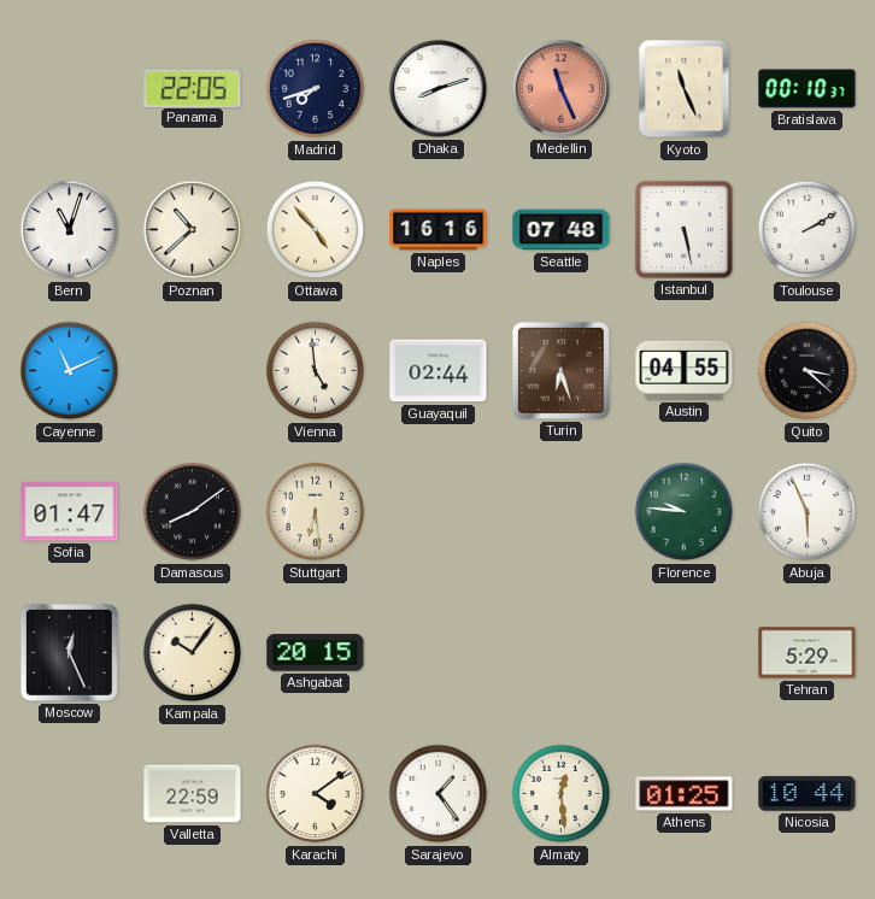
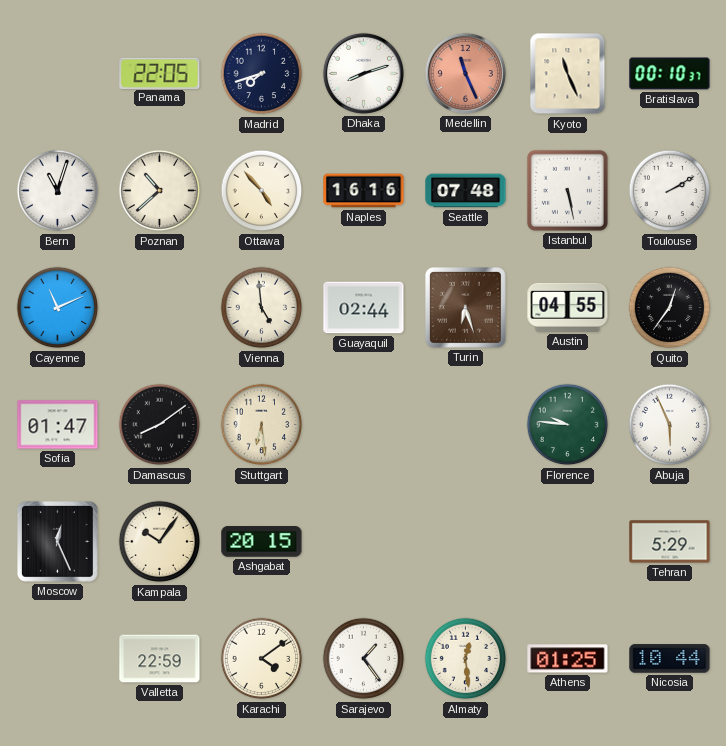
Quito: 3:22 -> 12:36 (670, 308)
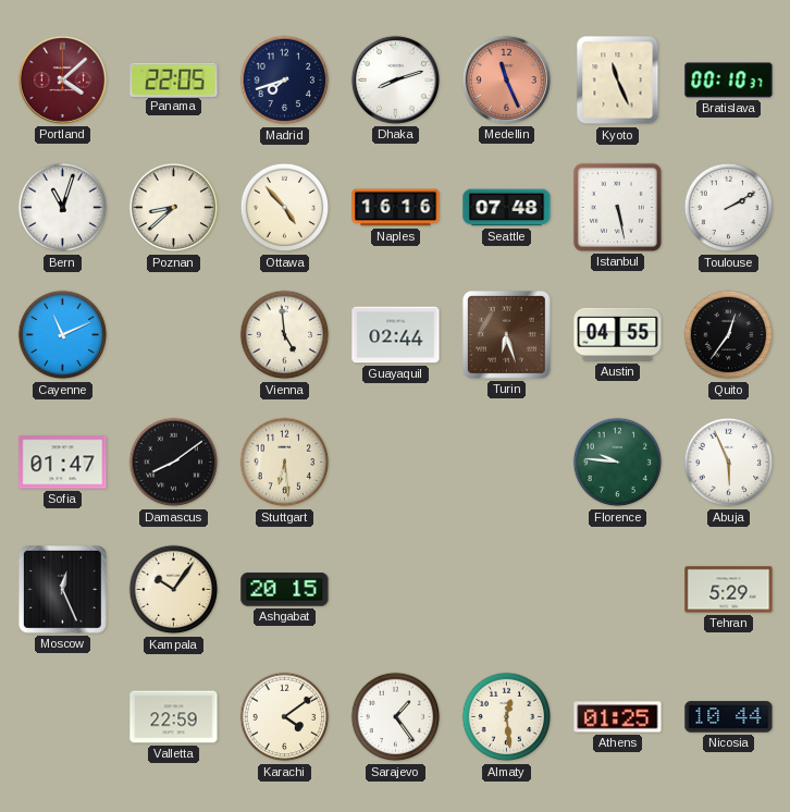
Portland: none -> 4:08 (62, 79)
Poznan: 10:38 -> 8:38 (174, 208)
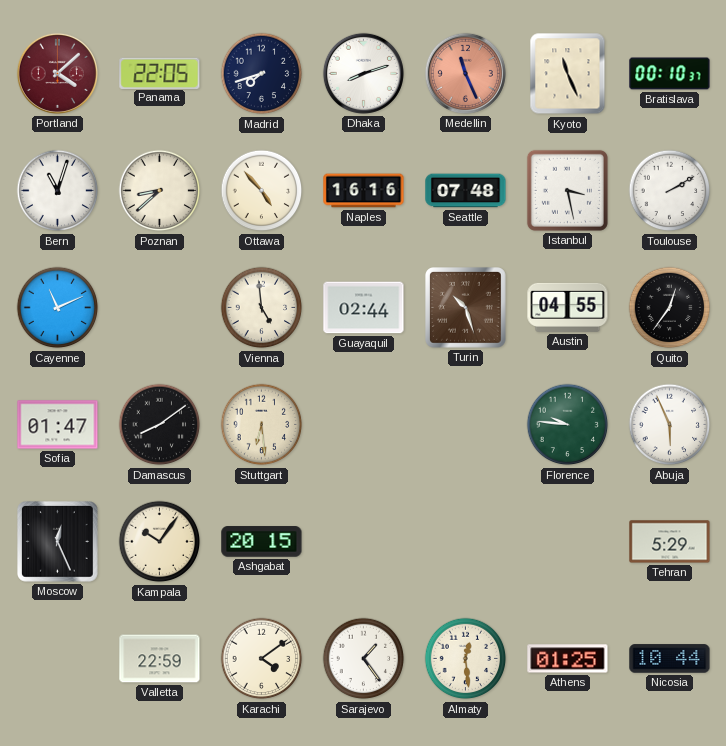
Istanbul: 5:28 -> 3:28 (567, 190)
Turin: 6:27 -> 10:27 (466, 308)
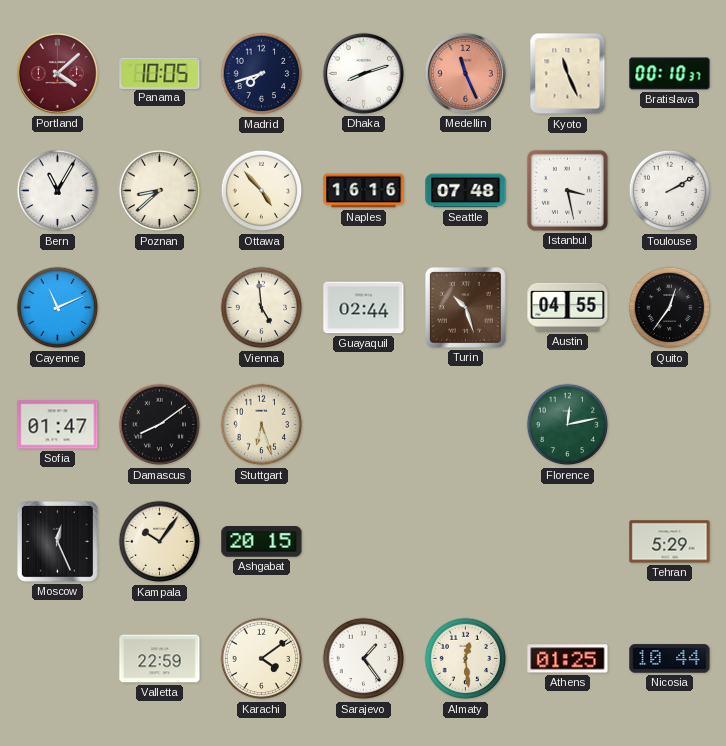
Panama: 22:05 -> 10:05 (160, 73)
Bern: 11:03 -> 11:05 (58, 191)
Stuttgart: 6:29 -> 6:27 (262, 425)
Florence: 9:46 -> 12:13 (568, 425)
Abuja: 5:56 -> none (670, 425)
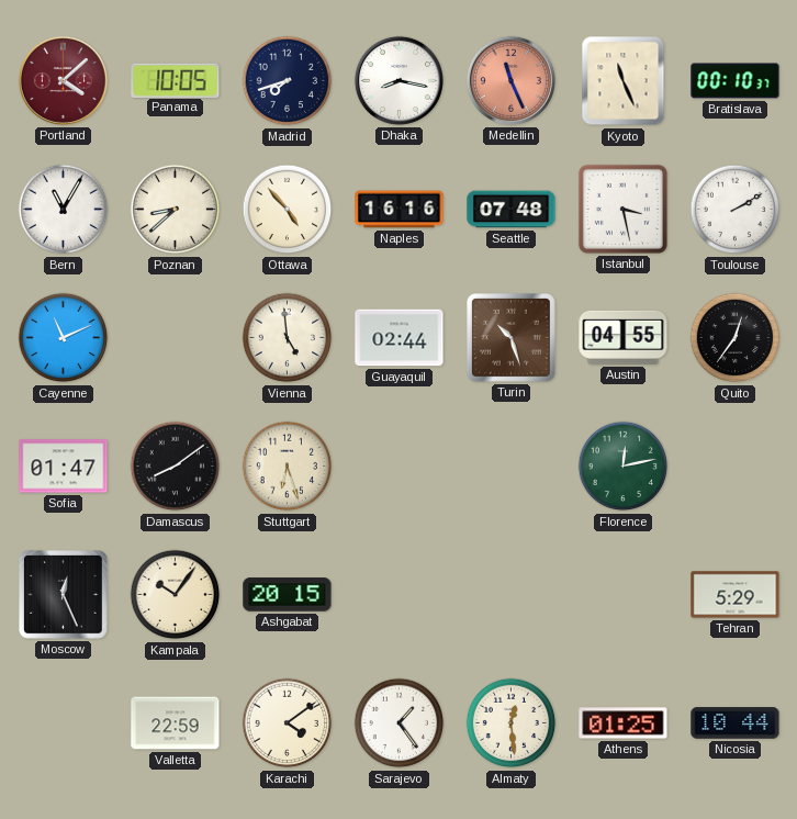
Dhaka: 8:12 -> 8:17 (398, 80)
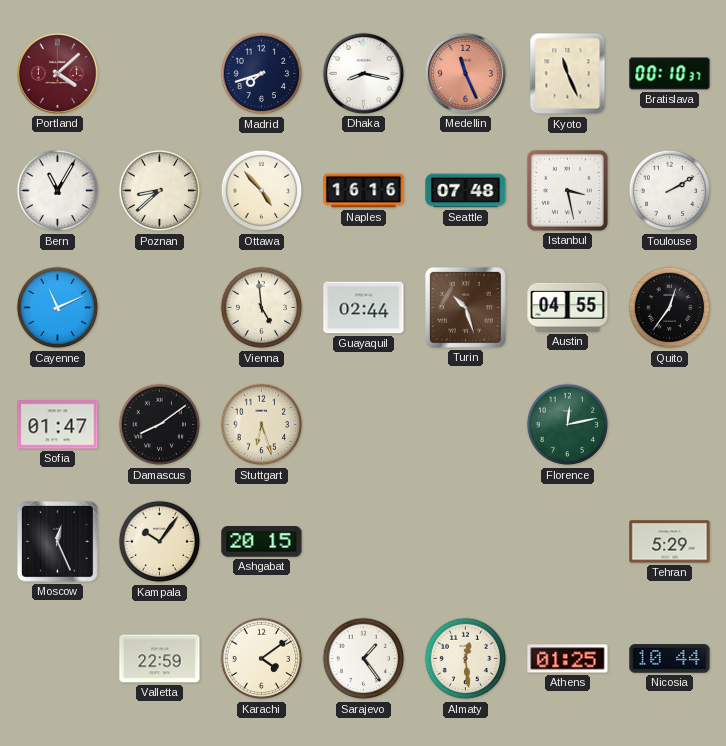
Panama: 10:05 -> none (176, 80)
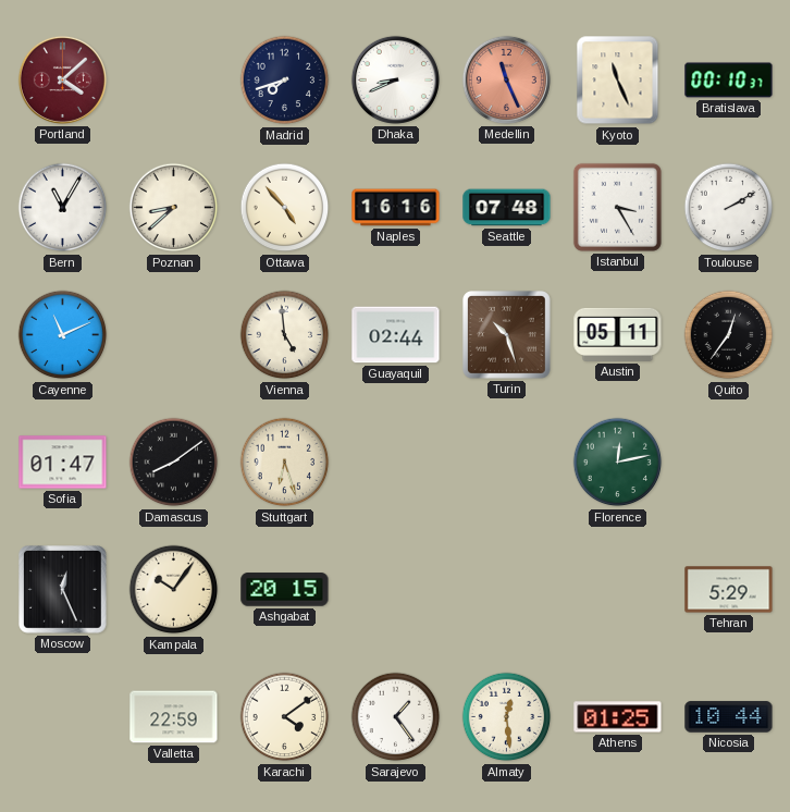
Dhaka: 8:17 -> 8:41 (395, 79)
Istanbul: 3:28 -> 3:25 (617, 207)
Austin: 04:55 -> 05:11 (618, 334)
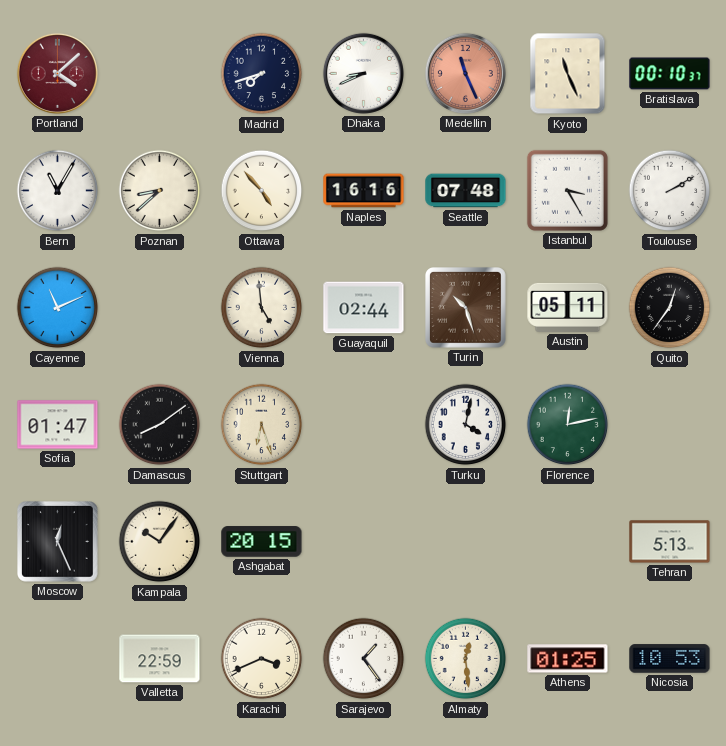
Turku: none -> 4:02 (466, 425)
Tehran: 5:29 -> 5:13 (670, 542)
Karachi: 4:09 -> 3:41 (262, 659)
Nicosia: 10:44 -> 10:53 (670, 659)
